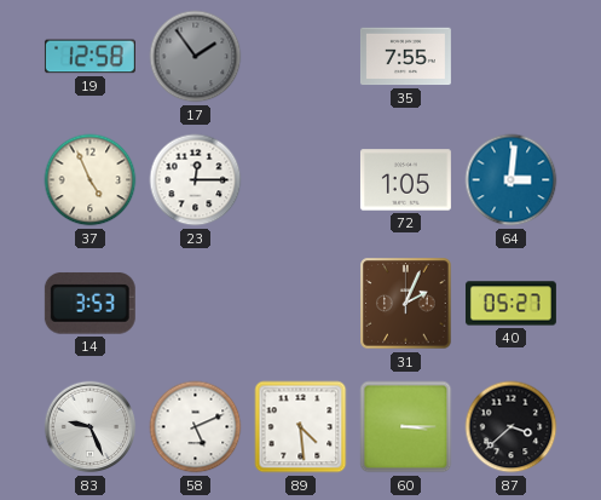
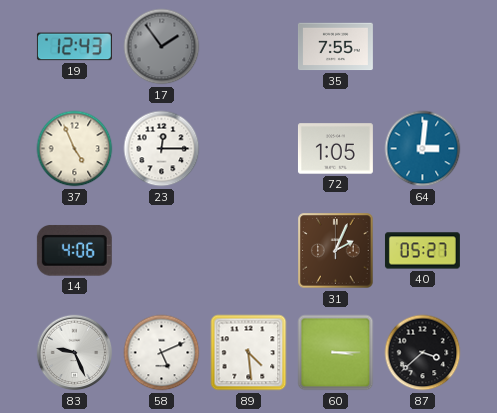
19: 12:58 -> 12:43 (74, 47)
14: 3:53 -> 4:06 (74, 251)
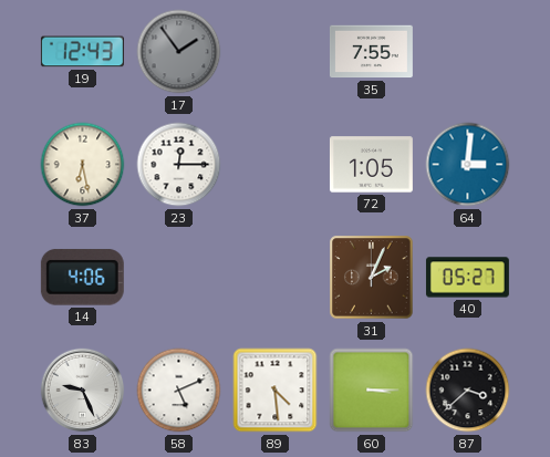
37: 4:56 -> 6:28 (83, 165)
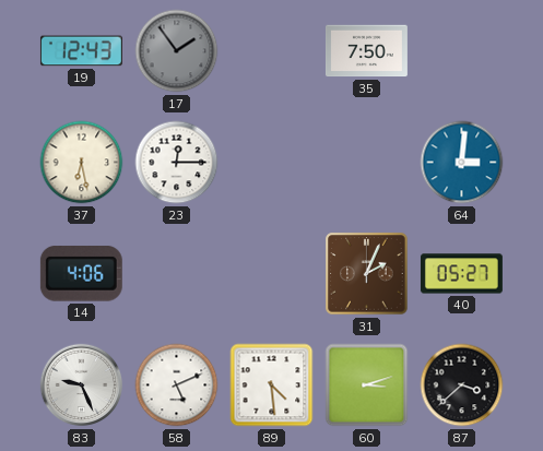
35: 7:55 -> 7:50 (366, 51)
72: 1:05 -> none (371, 165)
60: 3:15 -> 3:12 (367, 385)
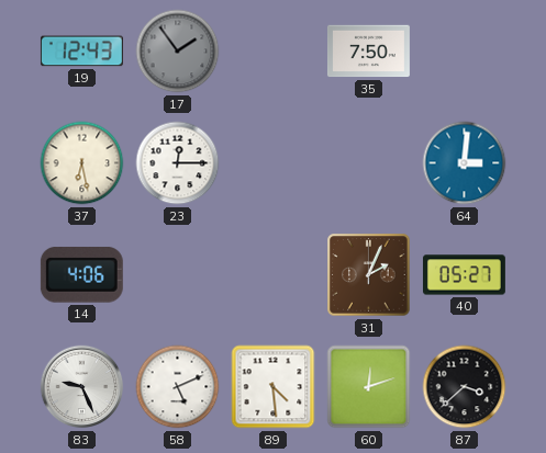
60: 3:12 -> 12:12 (369, 387)
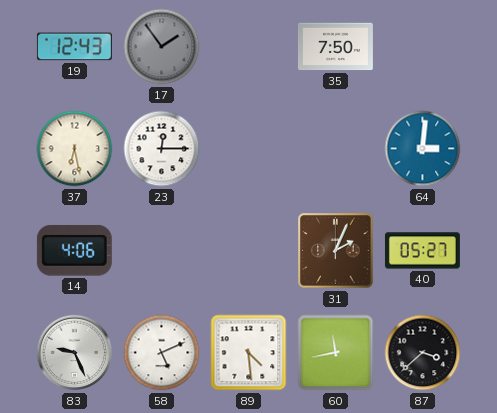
60: 12:12 -> 11:43 (336, 353)
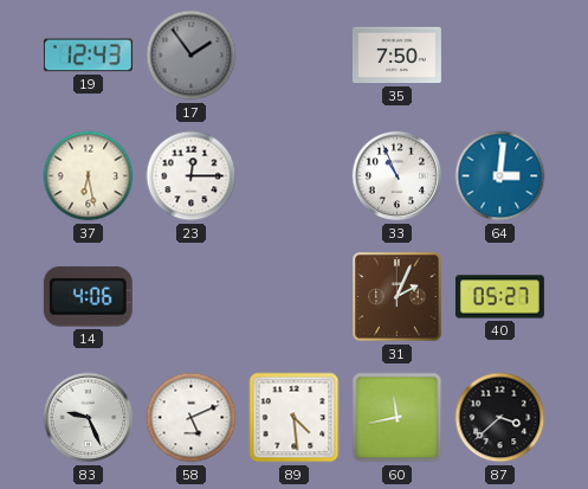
33: none -> 10:56 (398, 176)
